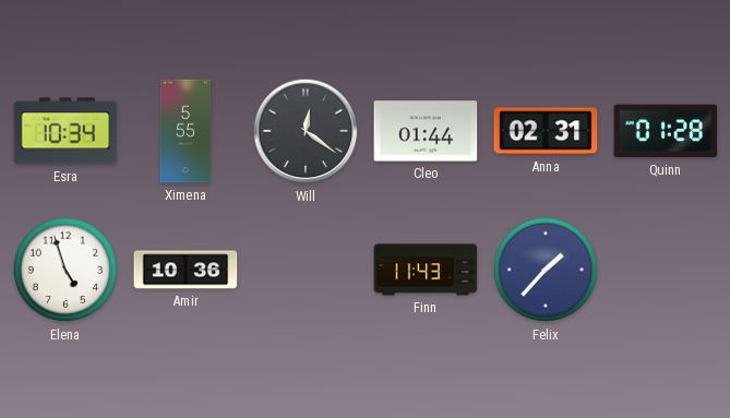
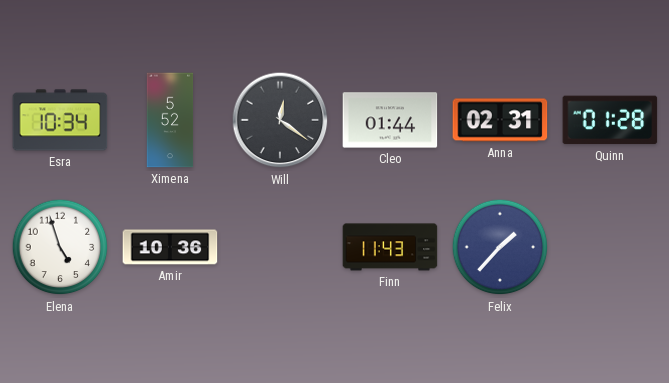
Ximena: 5:55 -> 5:52 (170, 120)
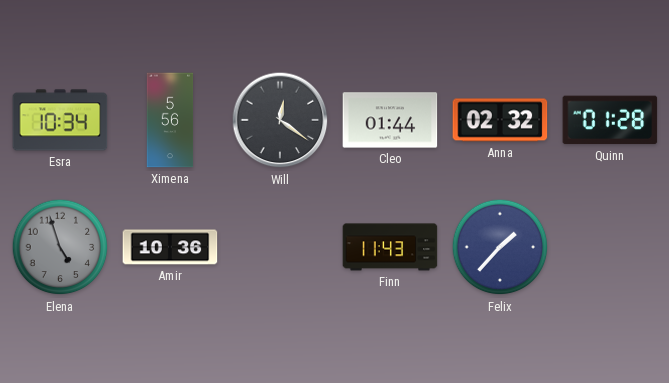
Ximena: 5:52 -> 5:56 (170, 120)
Anna: 02:31 -> 02:32 (500, 120)
Elena dial: white -> grey (60, 247)
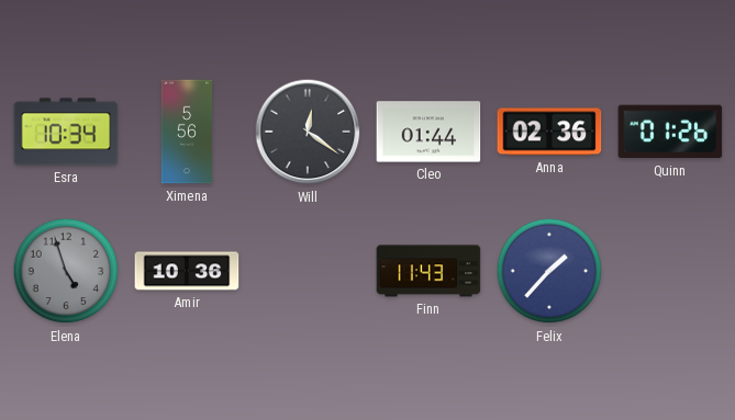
Anna: 02:32 -> 02:36 (549, 132)
Quinn: 01:28 -> 01:26 (670, 132)
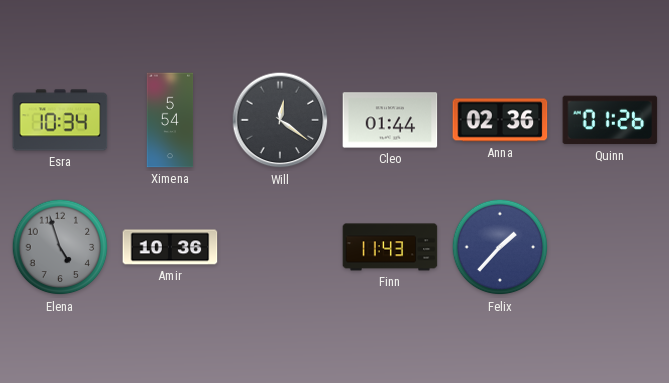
Ximena: 5:56 -> 5:54 (170, 120)
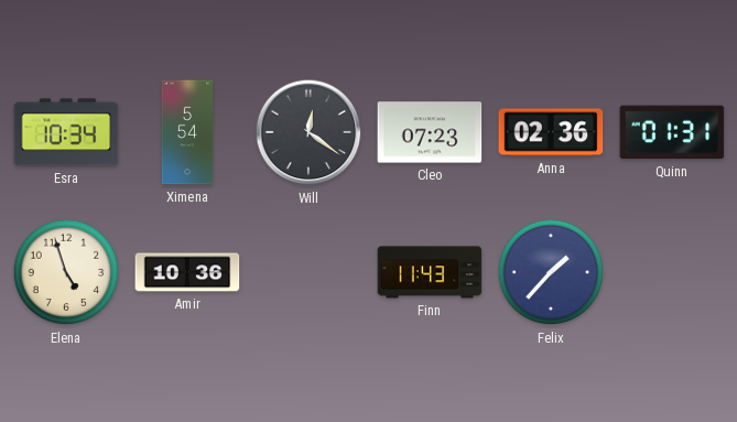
Cleo: 01:44 -> 07:23 (430, 132)
Quinn: 01:26 -> 01:31 (672, 132)
Elena dial: grey -> cream (66, 272)
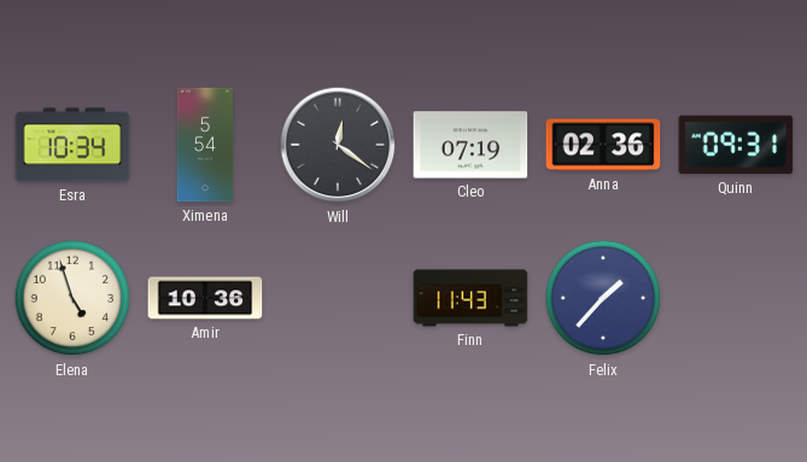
Cleo: 07:23 -> 07:19 (470, 145)
Quinn: 01:31 -> 09:31 (736, 145)
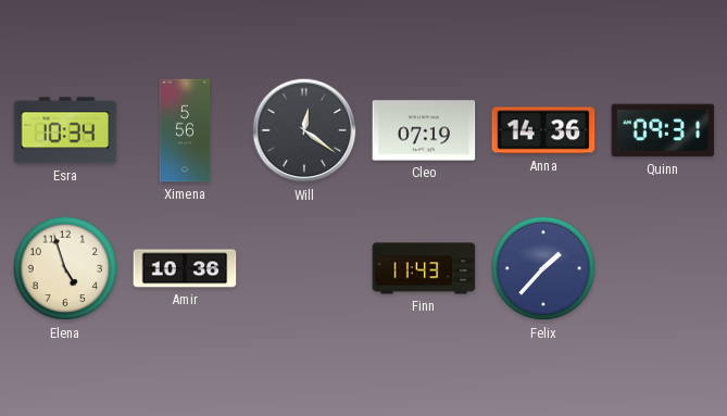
Ximena: 5:54 -> 5:56 (185, 130)
Anna: 02:36 -> 14:36 (543, 130)
